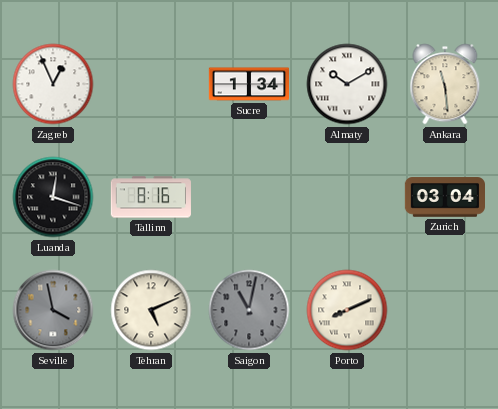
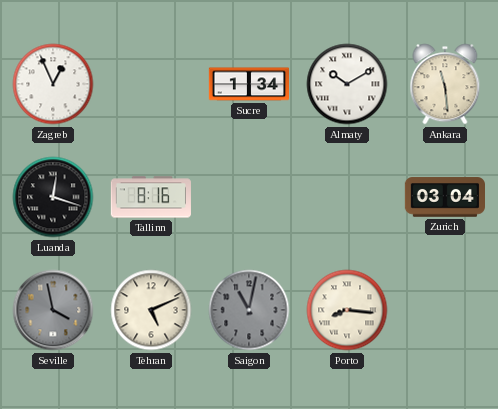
Porto: 8:11 -> 8:16 (347, 310)
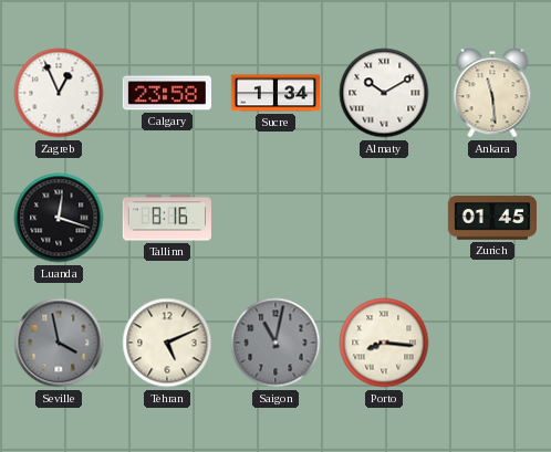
Calgary: none -> 23:58 (167, 93)
Zurich: 03:04 -> 01:45 (491, 218)
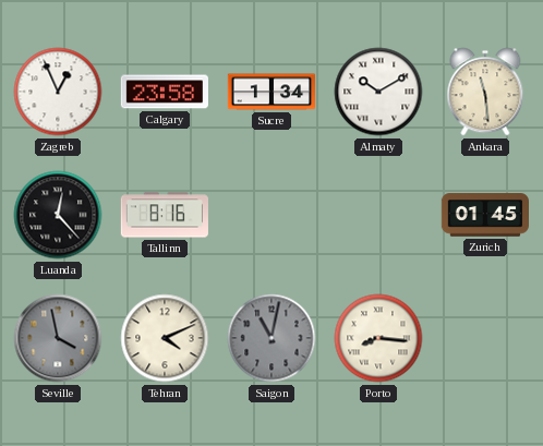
Luanda: 12:18 -> 12:23 (58, 215)
Tehran: 5:11 -> 4:11 (165, 338)
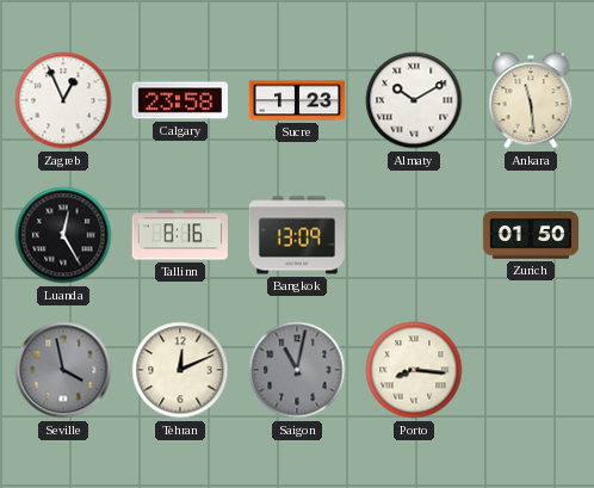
Sucre: 1:34 -> 1:23 (296, 100)
Luanda: 12:23 -> 12:25 (63, 235)
Bangkok: none -> 13:09 (296, 235)
Zurich: 01:45 -> 01:50 (530, 235)
Tehran: 4:11 -> 12:11 (180, 370)
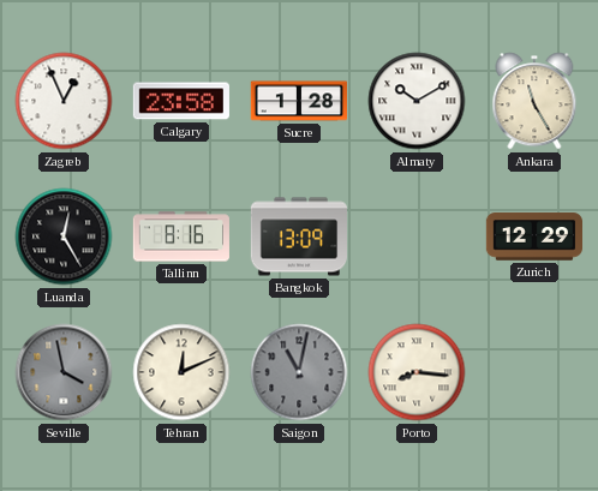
Sucre: 1:23 -> 1:28 (298, 101)
Ankara: 11:29 -> 11:25 (534, 101)
Zurich: 01:50 -> 12:29 (533, 236)
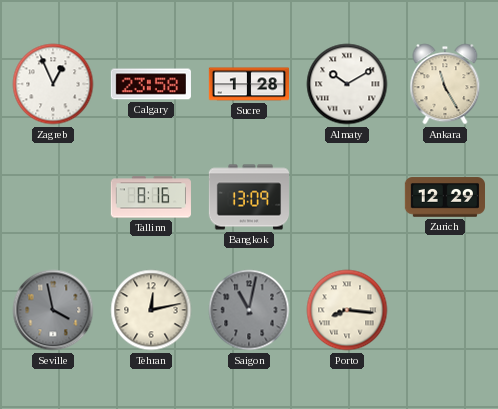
Luanda: 12:25 -> none (64, 236)
Tehran: 12:11 -> 12:13 (151, 310)
